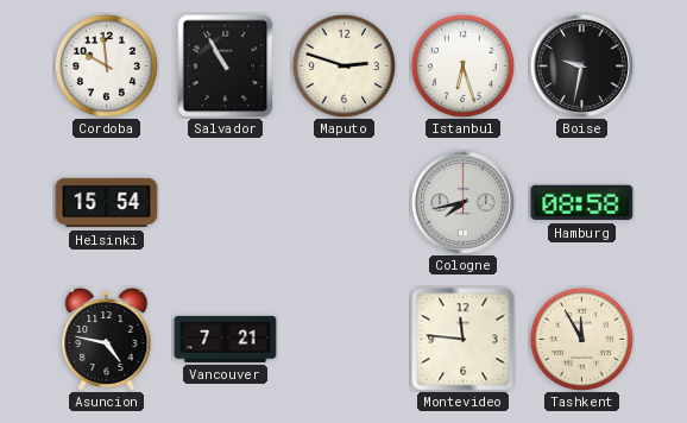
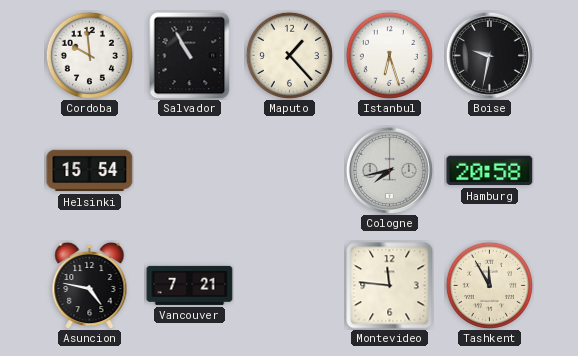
Maputo: 2:48 -> 1:23 (289, 55)
Hamburg: 08:58 -> 20:58 (490, 171)
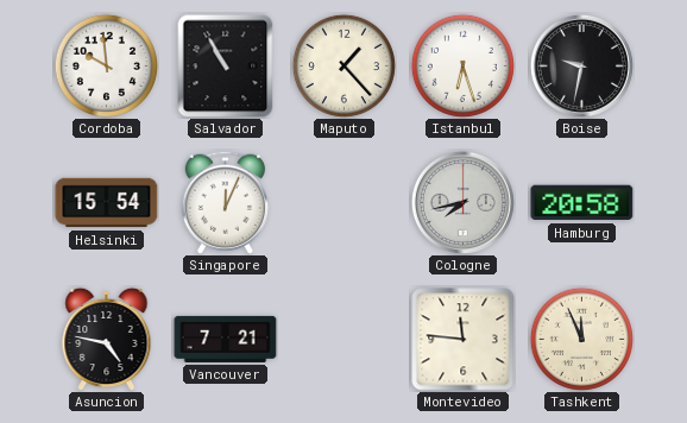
Singapore: none -> 12:04 (225, 202)
Tashkent: 11:55 -> 11:56 (581, 339)
